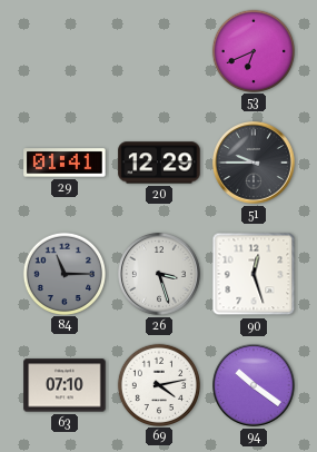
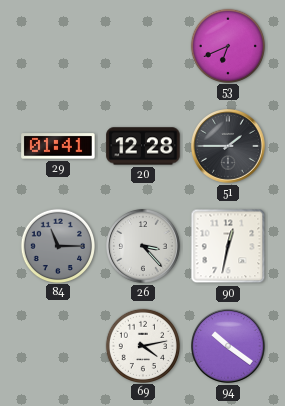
20: 12:29 -> 12:28 (143, 146)
51: 9:45 -> 1:45 (229, 147)
26: 3:27 -> 3:23 (144, 247)
90: 12:27 -> 12:32 (228, 246)
63: 07:10 -> none (65, 385)
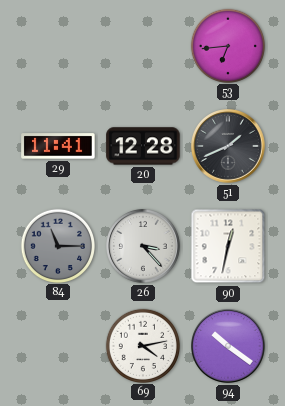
53: 6:41 -> 6:44 (227, 45)
29: 01:41 -> 11:41 (58, 146)
51: 1:45 -> 1:41 (229, 147)
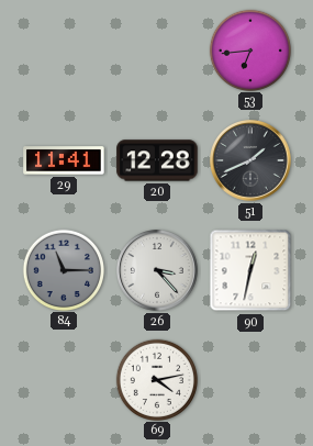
94: 10:21 -> none (229, 347)
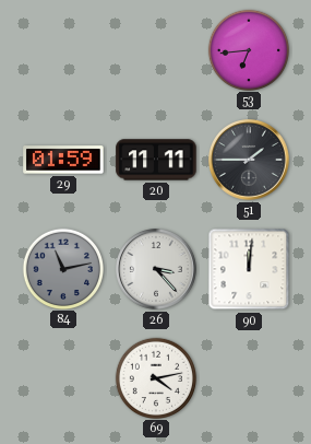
29: 11:41 -> 01:59 (63, 160)
20: 12:28 -> 11:11 (156, 160)
51: 1:41 -> 1:45 (250, 161)
84: 11:15 -> 11:13 (62, 268)
90: 12:32 -> 12:01 (249, 269)
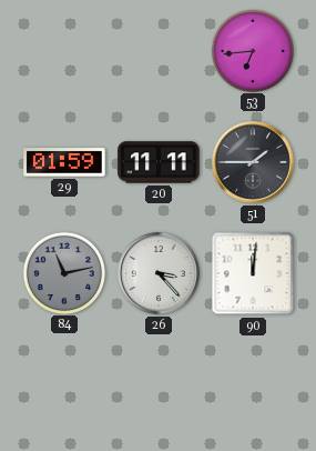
69: 4:13 -> none (155, 377)
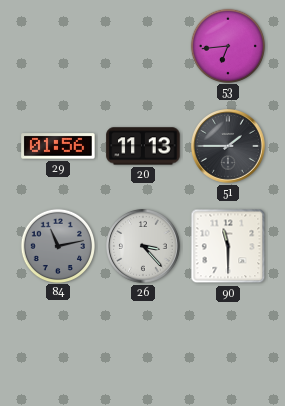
29: 01:59 -> 01:56 (58, 146)
20: 11:11 -> 11:13 (143, 146)
90: 12:01 -> 11:30 (228, 246)
